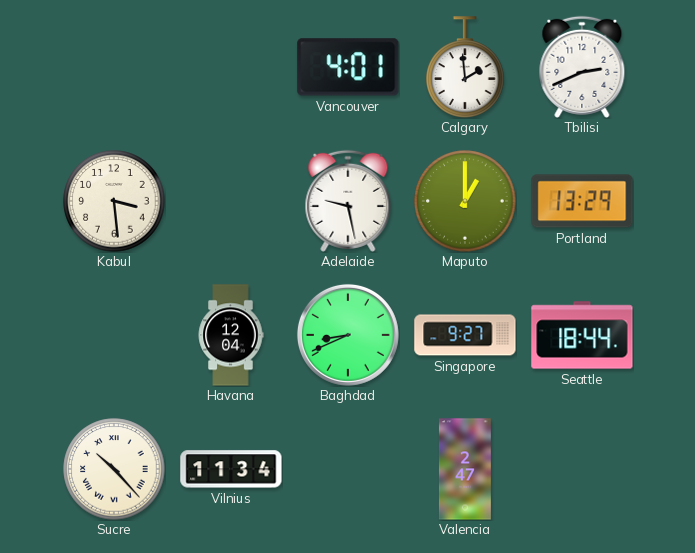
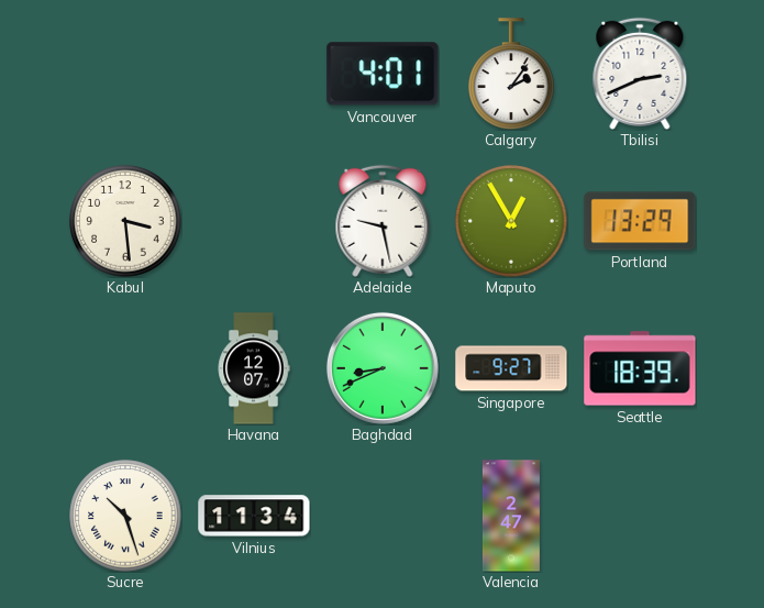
Calgary: 1:59 -> 2:06 (511, 74)
Maputo: 1:00 -> 12:55 (511, 221)
Havana: 12:04 -> 12:07 (254, 368)
Seattle: 18:44 -> 18:39 (640, 368)
Sucre: 10:23 -> 10:27 (125, 516)
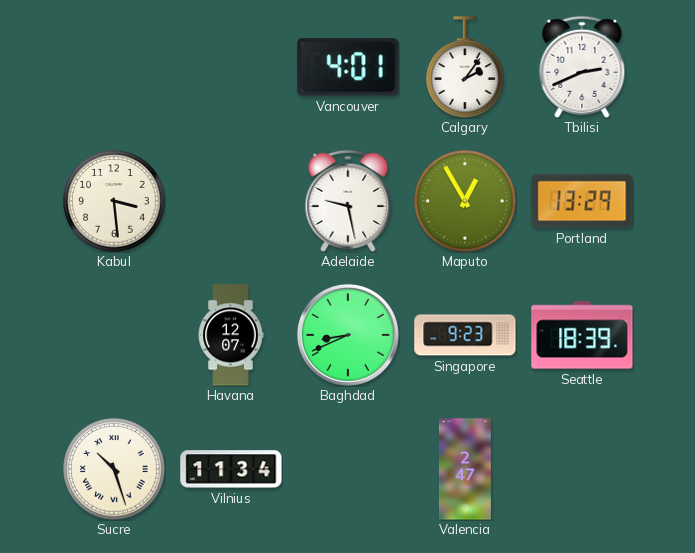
Singapore: 9:27 -> 9:23 (465, 335)
